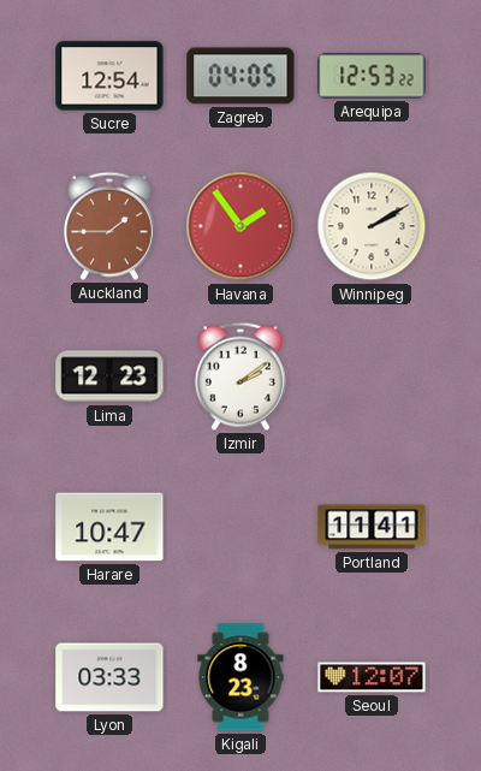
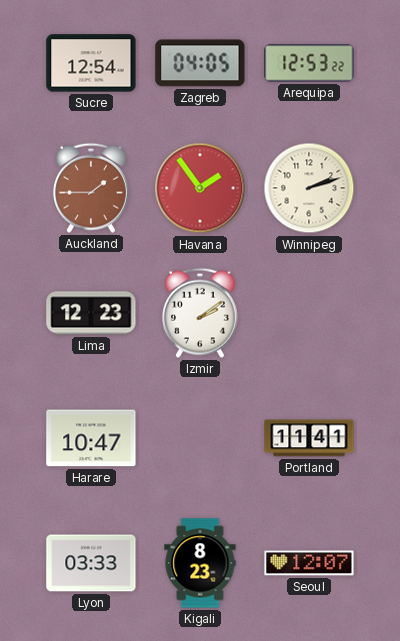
Winnipeg: 2:10 -> 2:12 (309, 188)
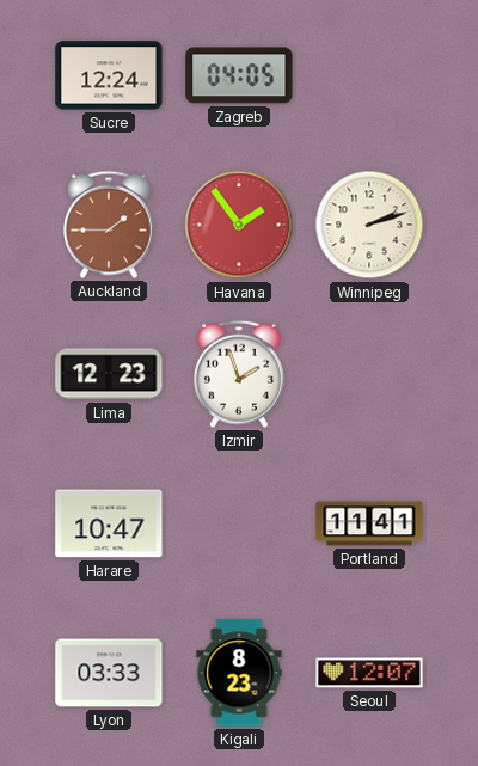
Sucre: 12:54 -> 12:24 (109, 75)
Arequipa: 12:53 -> none (309, 63)
Izmir: 2:09 -> 1:57 (239, 374)
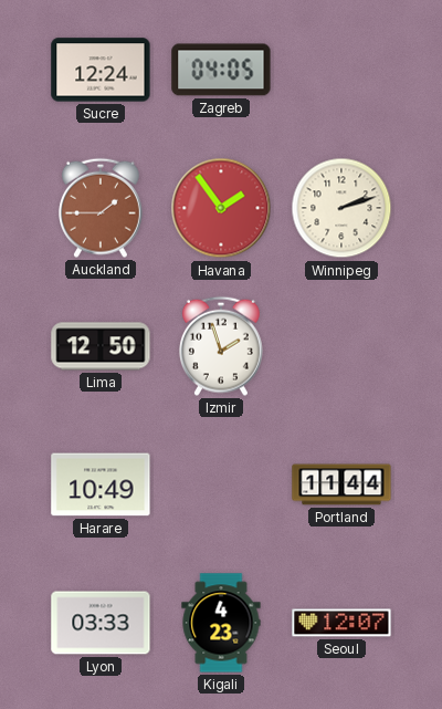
Lima: 12:23 -> 12:50 (101, 346)
Harare: 10:47 -> 10:49 (101, 484)
Portland: 11:41 -> 11:44 (341, 484)
Kigali: 8:23 -> 4:23 (221, 623)
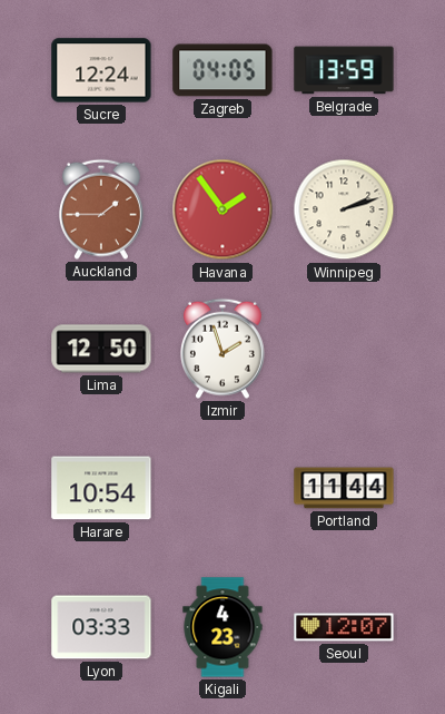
Belgrade: none -> 13:59 (344, 70)
Harare: 10:49 -> 10:54 (101, 488)
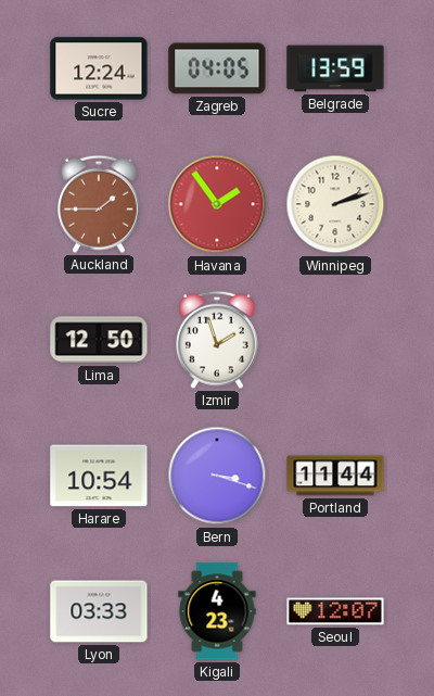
Bern: none -> 3:18 (217, 476)
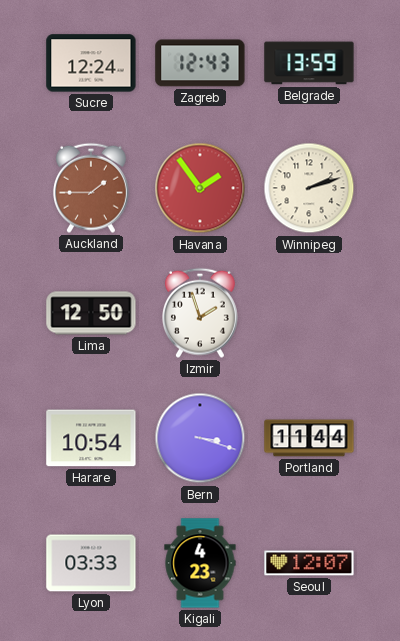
Zagreb: 04:05 -> 12:43 (200, 63)
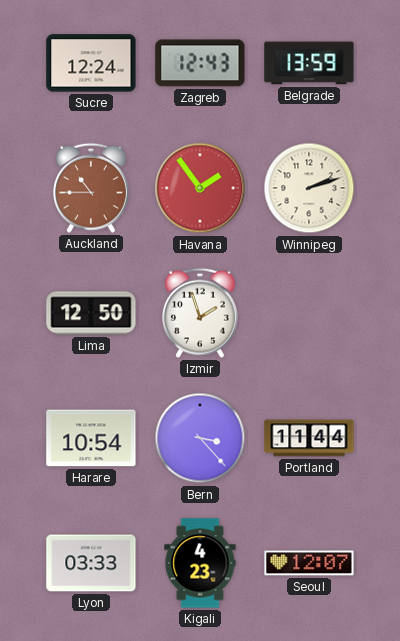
Auckland: 1:45 -> 10:45 (91, 188)
Bern: 3:18 -> 3:23 (200, 438)
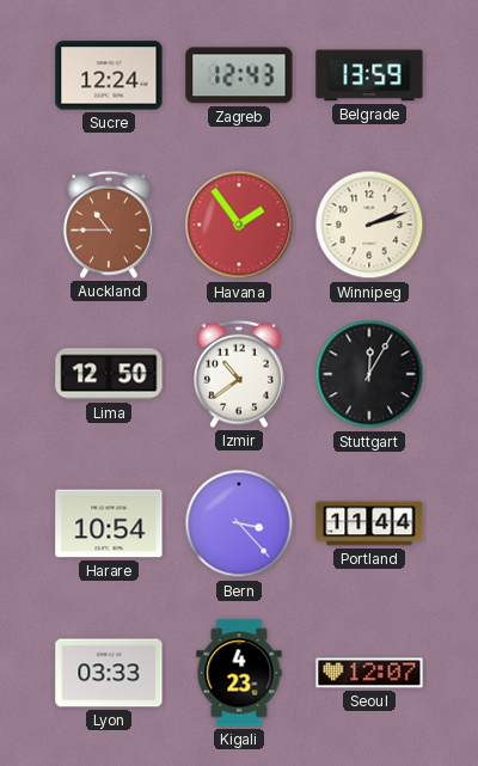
Izmir: 1:57 -> 10:39 (239, 374)
Stuttgart: none -> 12:05 (369, 374)
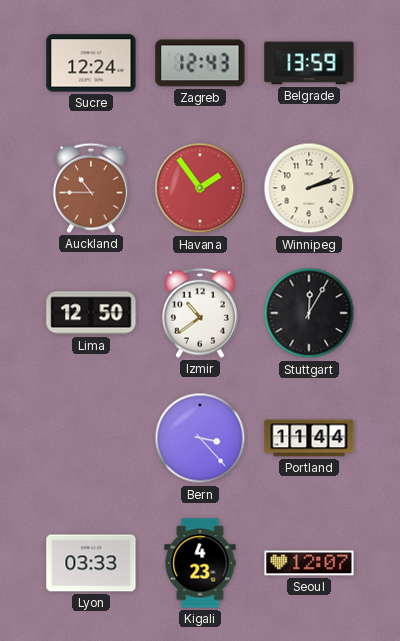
Harare: 10:54 -> none (109, 523)
